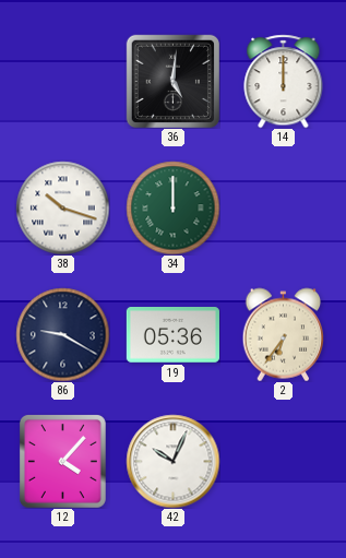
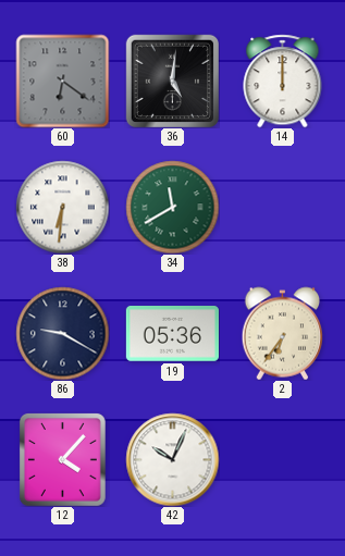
60: none -> 6:21 (62, 81)
38: 10:18 -> 6:31 (62, 207)
34: 12:00 -> 11:40 (172, 207)
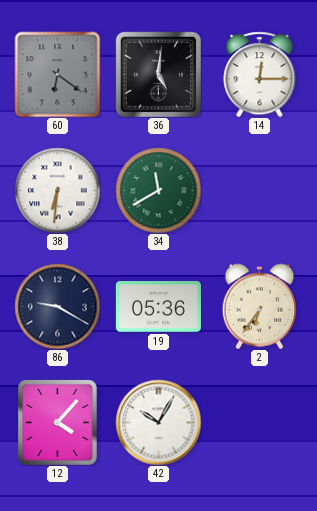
14: 12:00 -> 12:15 (260, 74)
42: 10:04 -> 10:05 (158, 422)
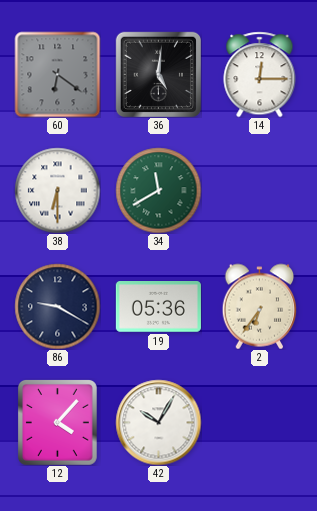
38: 6:31 -> 6:30 (57, 190)
